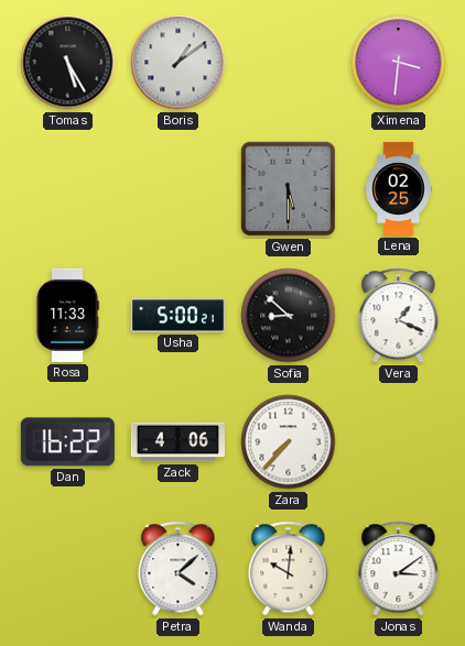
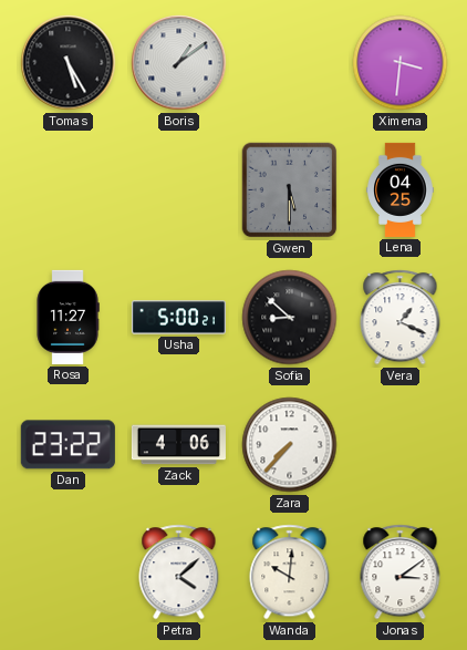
Lena: 02:25 -> 04:25 (401, 189)
Rosa: 11:33 -> 11:27 (68, 317)
Dan: 16:22 -> 23:22 (68, 445)
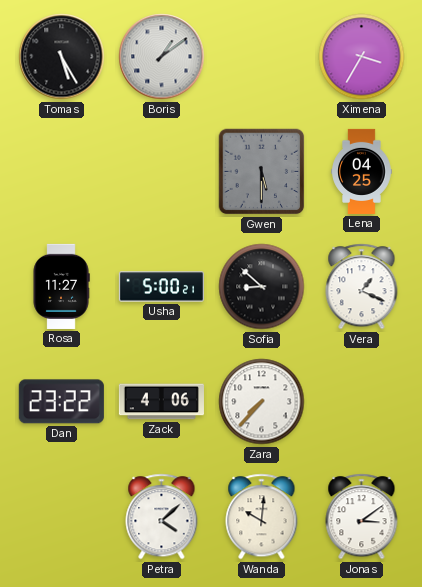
Ximena: 3:31 -> 3:35 (362, 57)
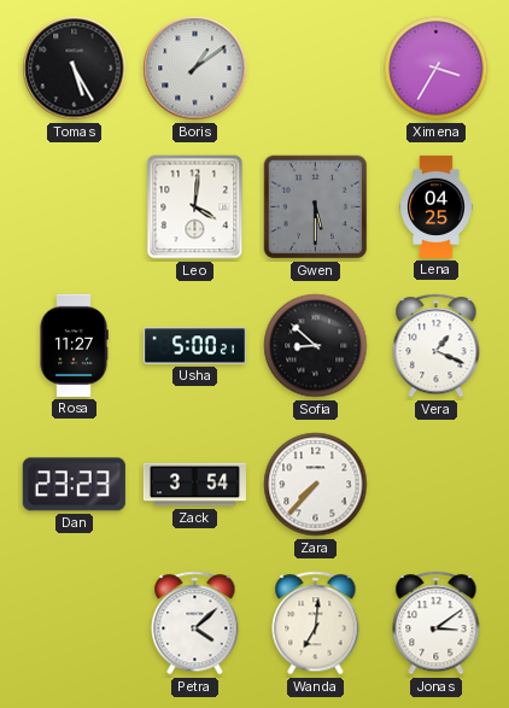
Leo: none -> 4:01 (195, 207)
Dan: 23:22 -> 23:23 (74, 485)
Zack: 4:06 -> 3:54 (194, 485)
Wanda: 10:01 -> 7:01 (316, 624)
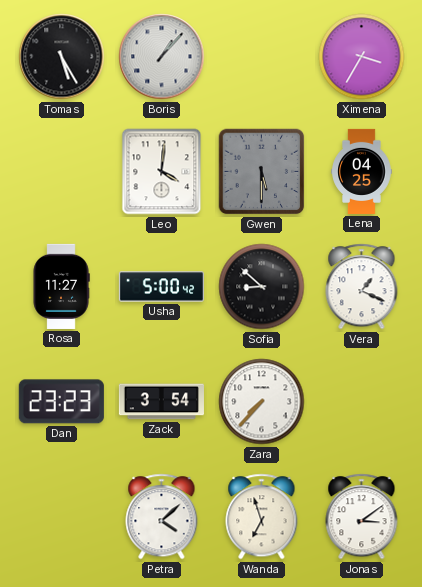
Boris: 1:09 -> 1:07 (162, 57)
Usha: 5:00:21 -> 5:00:42 (161, 287)
Wanda: 7:01 -> 6:57 (262, 517)
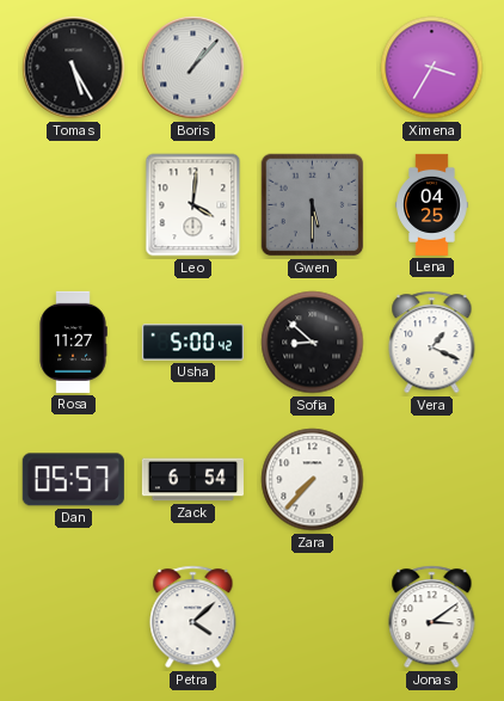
Dan: 23:23 -> 05:57 (73, 480)
Zack: 3:54 -> 6:54 (192, 480)
Wanda: 6:57 -> none (262, 517)
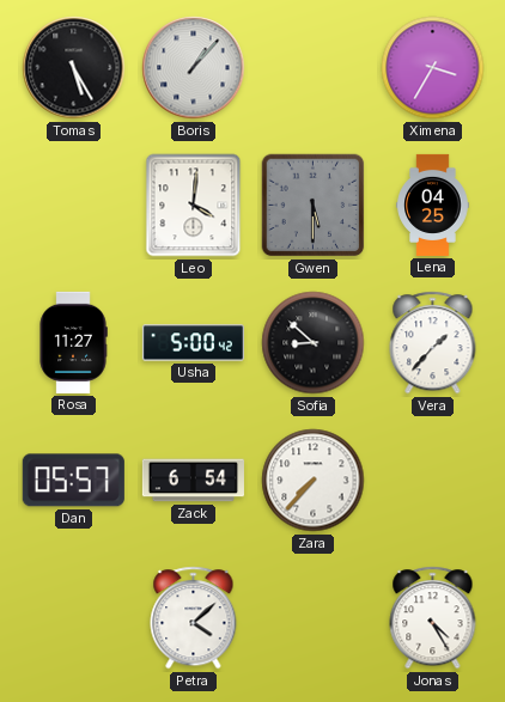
Vera: 1:19 -> 1:37 (433, 343)
Jonas: 3:09 -> 4:25 (433, 618)
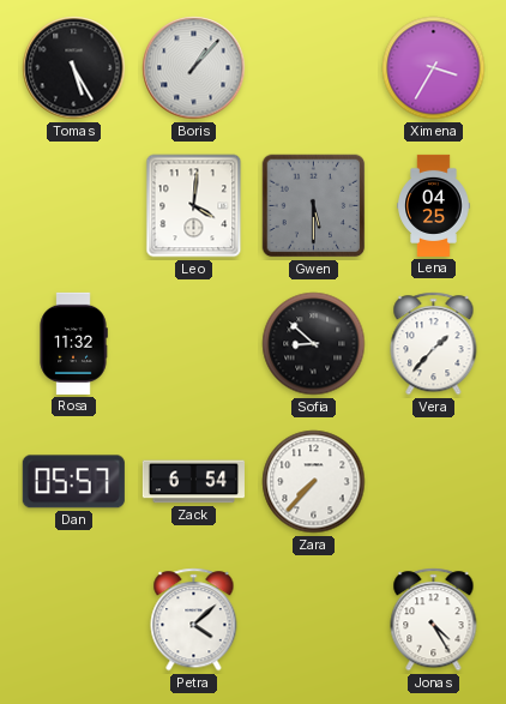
Rosa: 11:27 -> 11:32 (73, 343)
Usha: 5:00 -> none (193, 343)
